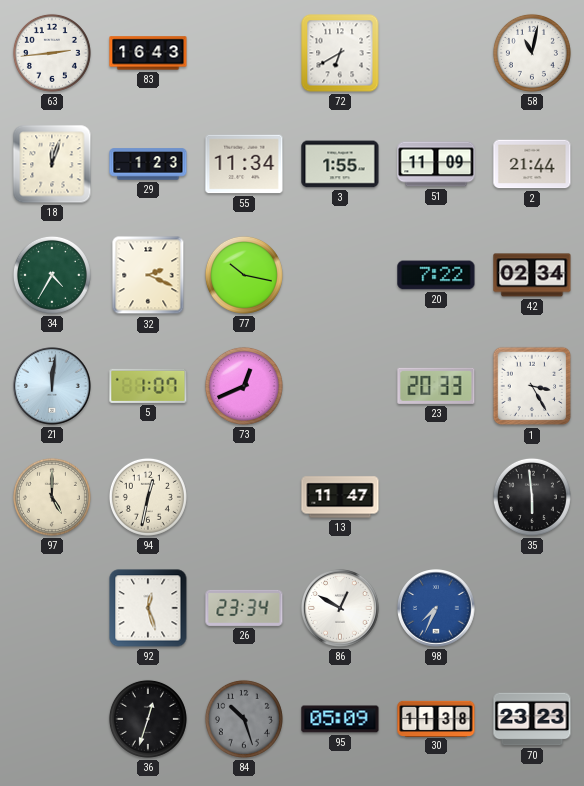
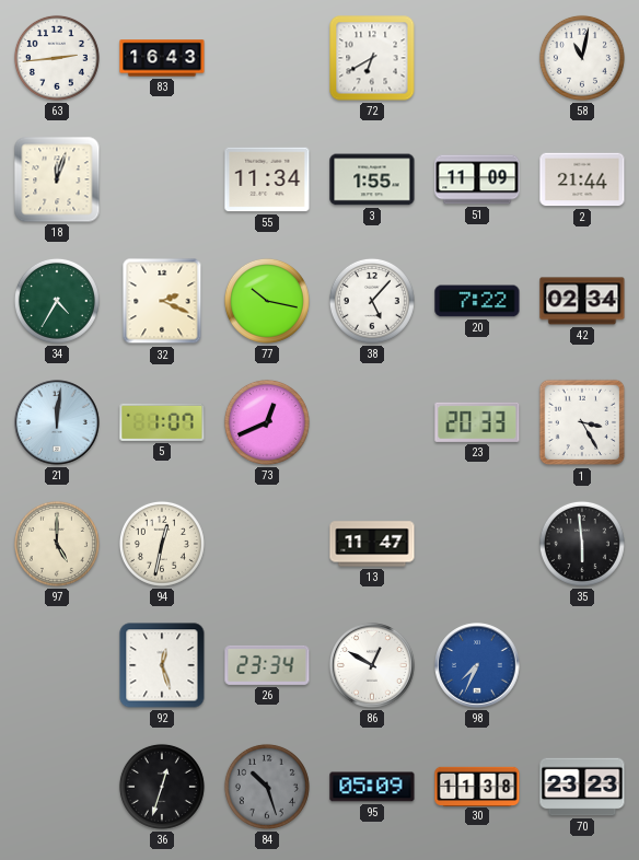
29: 1:23 -> none (148, 164)
38: none -> 5:07 (372, 301)
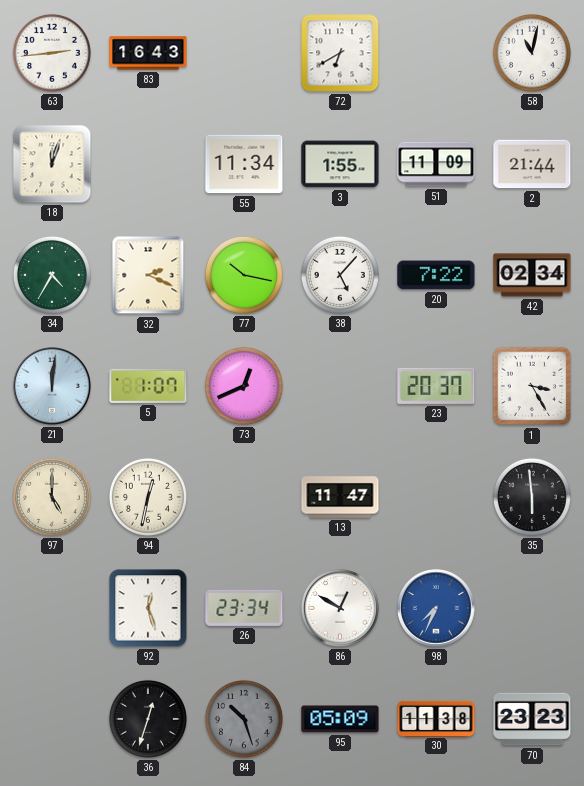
23: 20:33 -> 20:37 (436, 386)
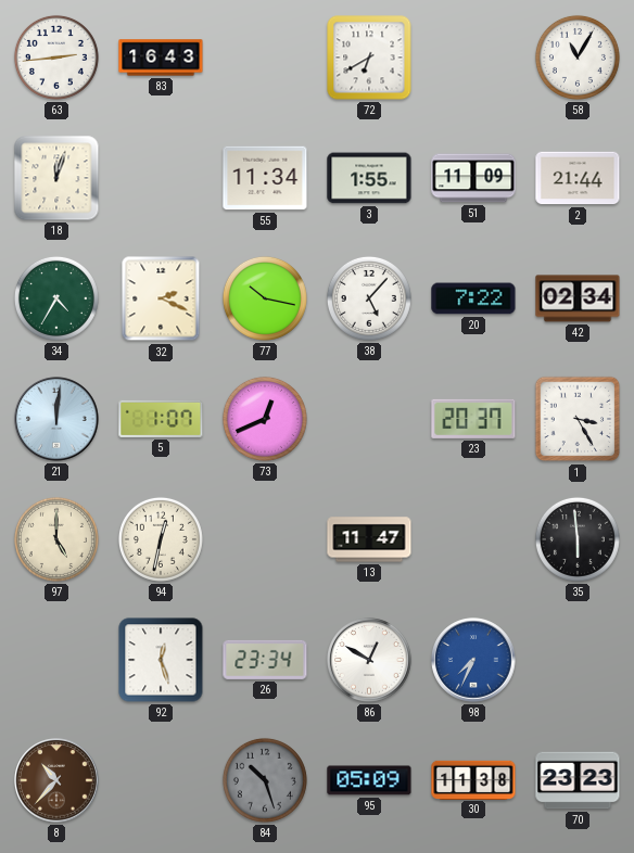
58: 11:02 -> 11:05 (578, 58)
8: none -> 10:37 (56, 780)
36: 12:33 -> none (148, 719)
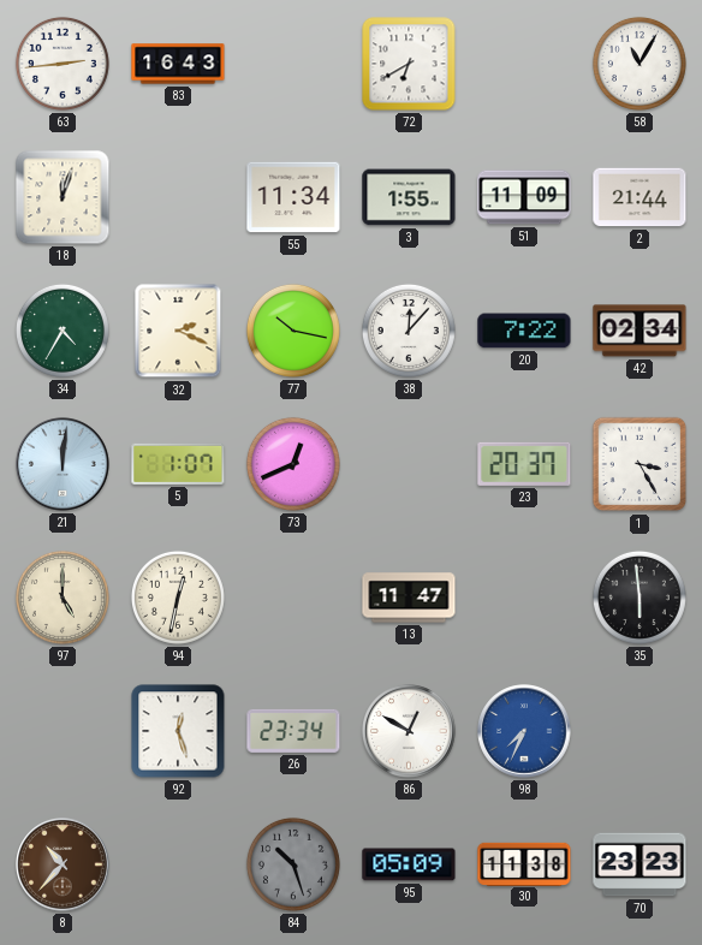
38: 5:07 -> 12:07 (409, 331)
